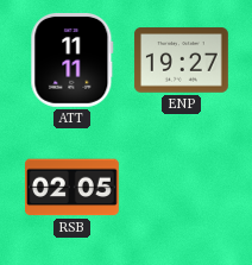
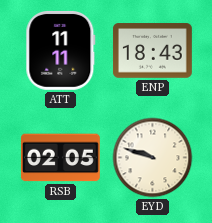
ENP: 19:27 -> 18:43 (153, 51)
EYD: none -> 9:48 (153, 158)
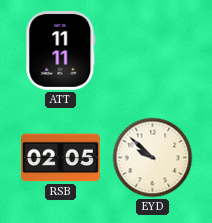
ENP: 18:43 -> none (153, 51)
EYD: 9:48 -> 9:52 (153, 158)
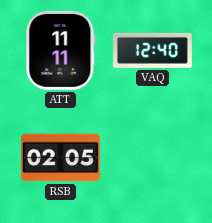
VAQ: none -> 12:40 (153, 50)
EYD: 9:52 -> none (153, 158)
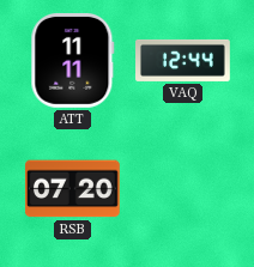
VAQ: 12:40 -> 12:44 (183, 60)
RSB: 02:05 -> 07:20 (72, 189)
